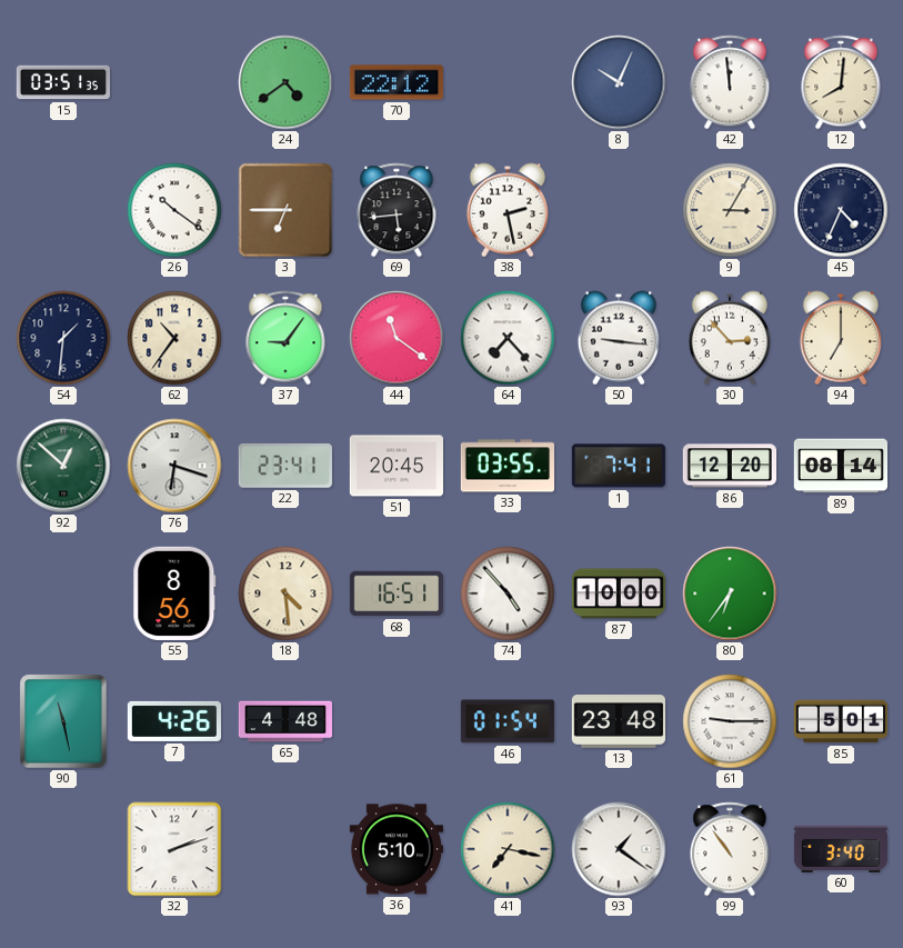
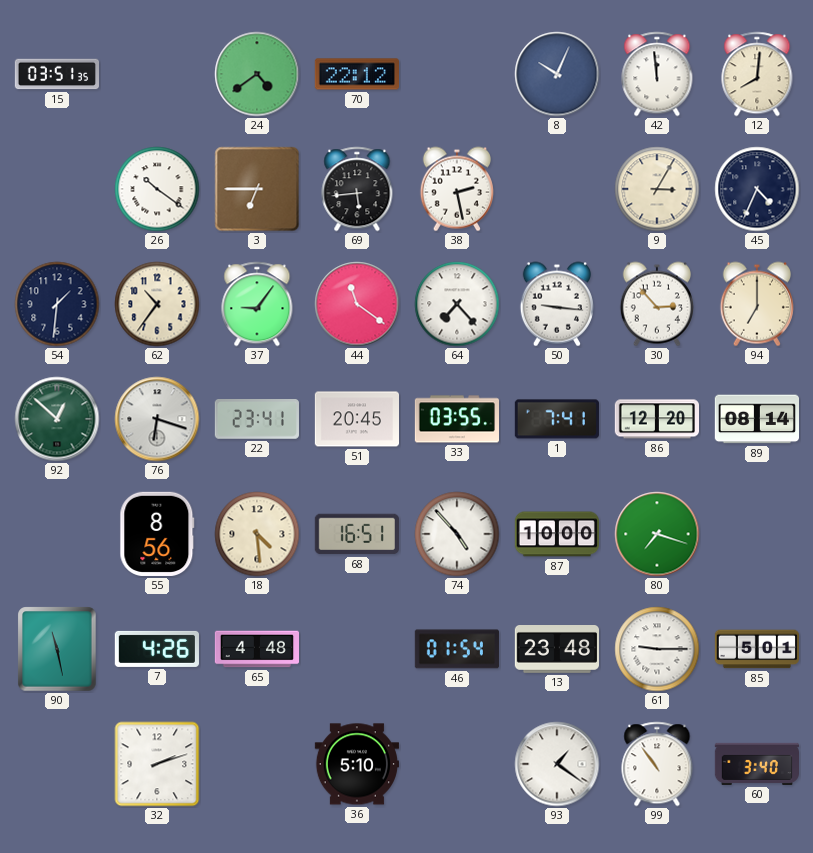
80: 6:36 -> 7:18 (657, 534)
41: 7:17 -> none (508, 849)
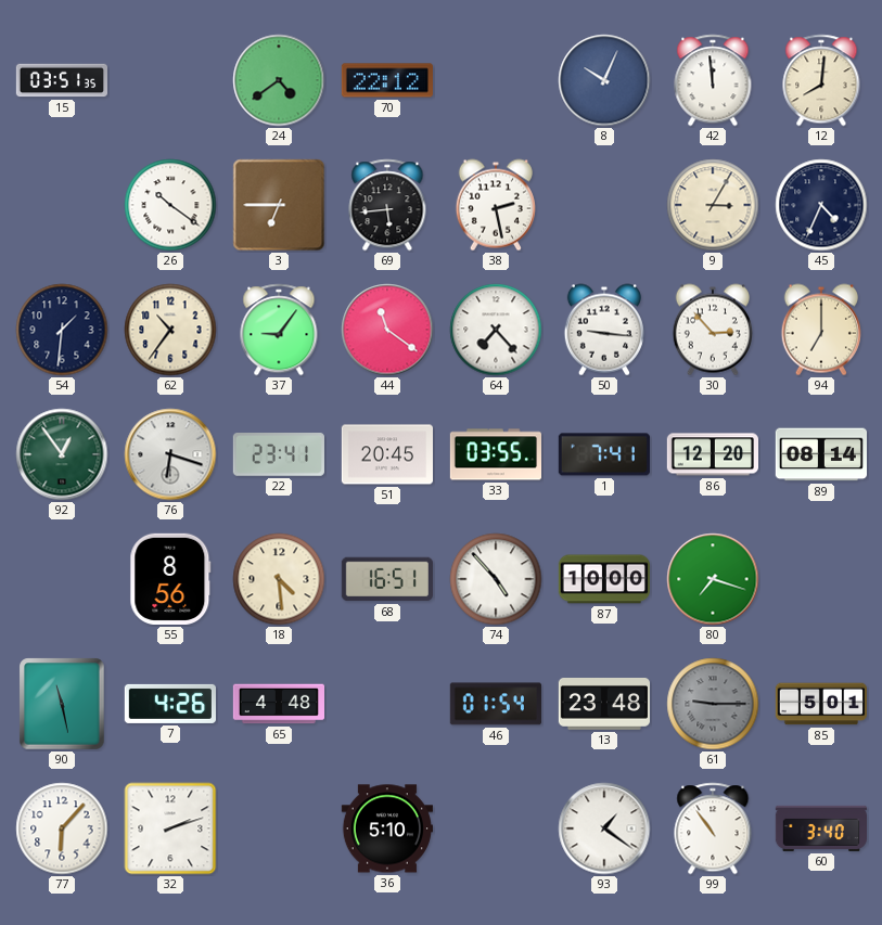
92: 12:52 -> 12:54 (62, 454)
61 dial: white -> grey (713, 704)
77: none -> 6:07 (62, 828)
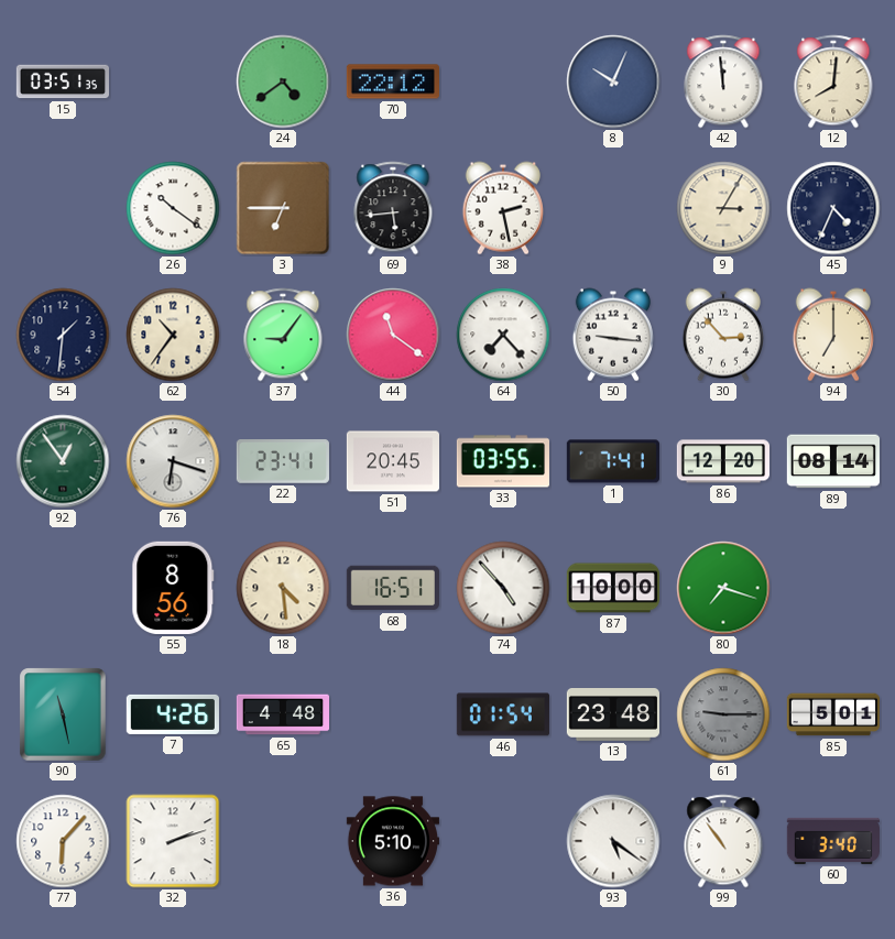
93: 1:21 -> 5:21 (613, 841)
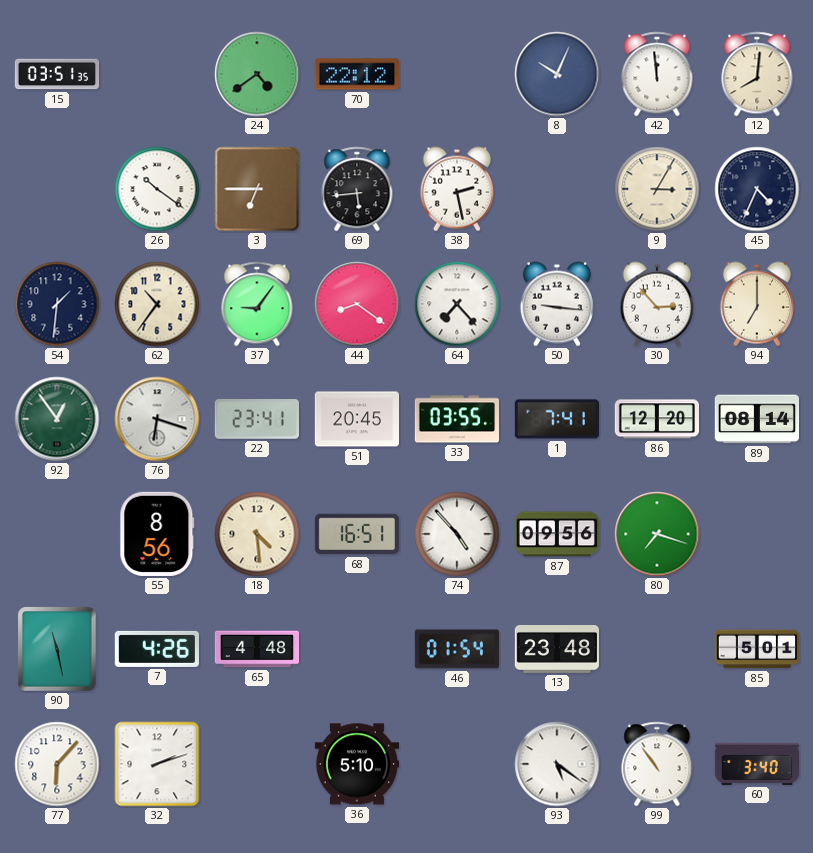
44: 11:21 -> 8:21 (357, 304)
87: 10:00 -> 09:56 (556, 534)
61: 9:15 -> none (723, 714)
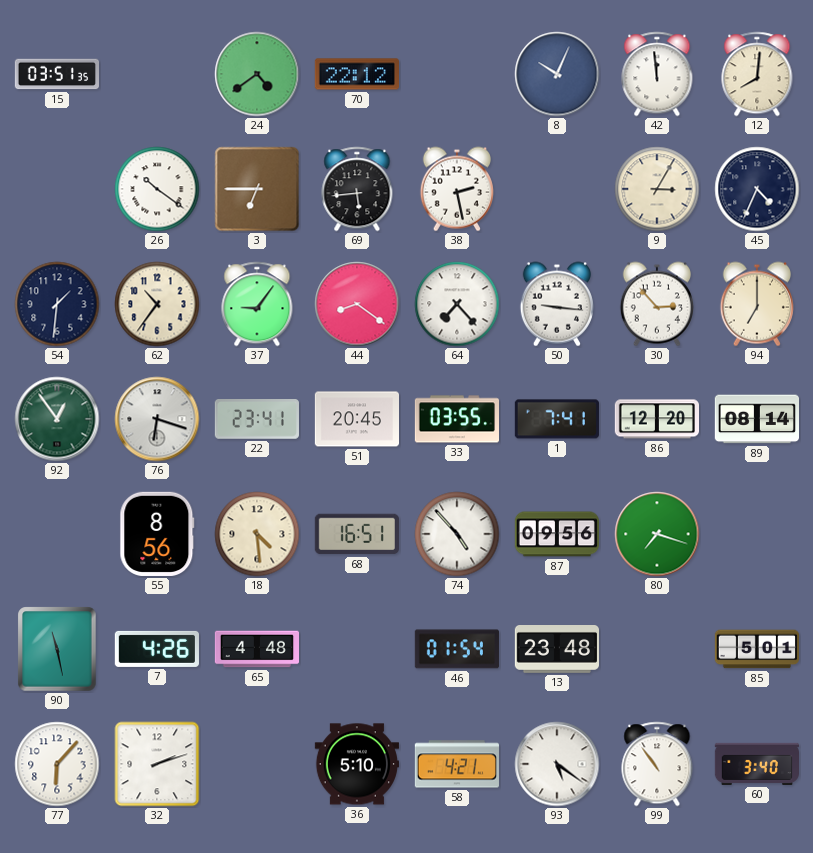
58: none -> 4:21 (457, 764)
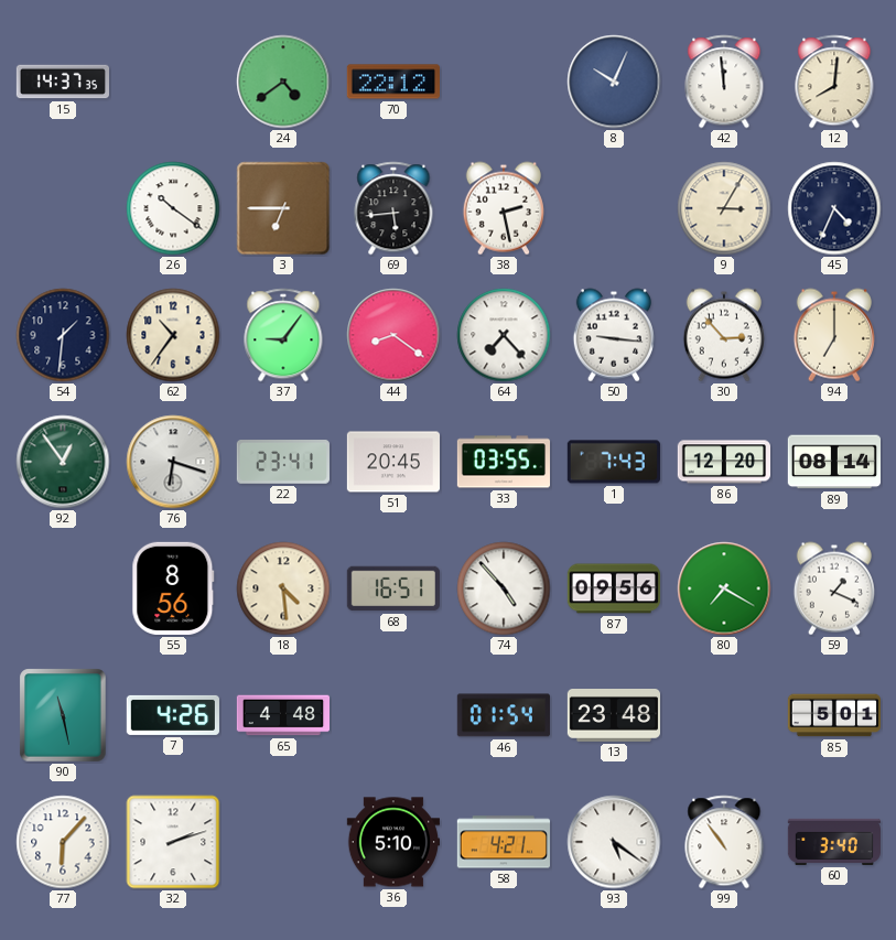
15: 03:51 -> 14:37 (62, 82)
1: 7:41 -> 7:43 (614, 462)
80: 7:18 -> 7:20 (724, 588)
59: none -> 1:19 (834, 588)
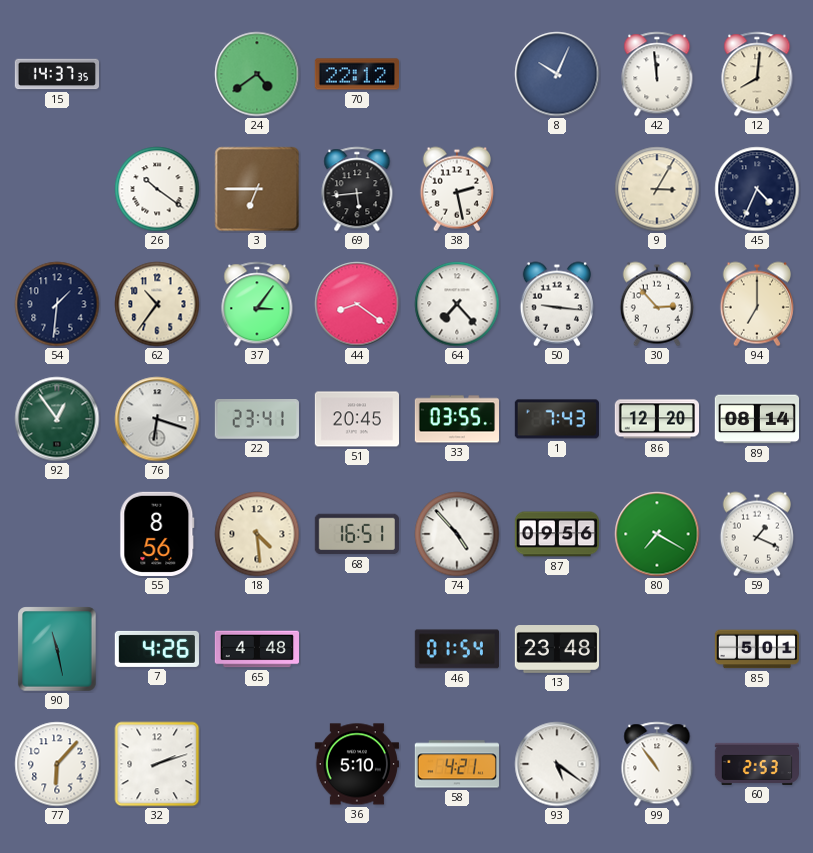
37: 9:06 -> 3:06 (257, 304)
60: 3:40 -> 2:53 (756, 764)
